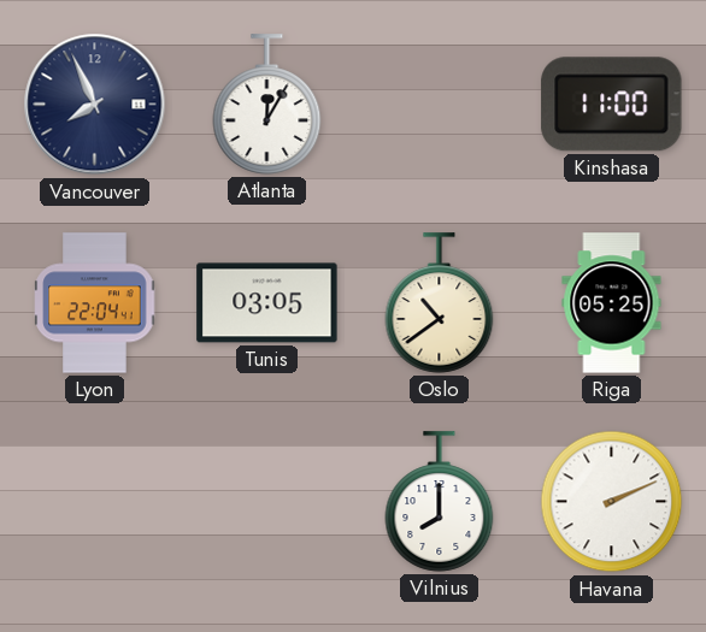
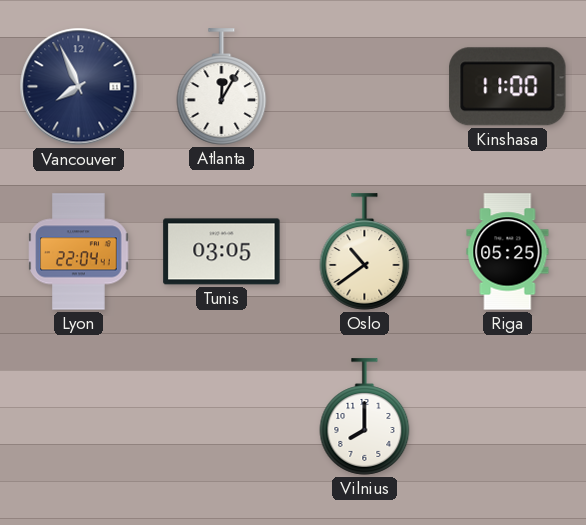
Havana: 2:11 -> none (612, 502)
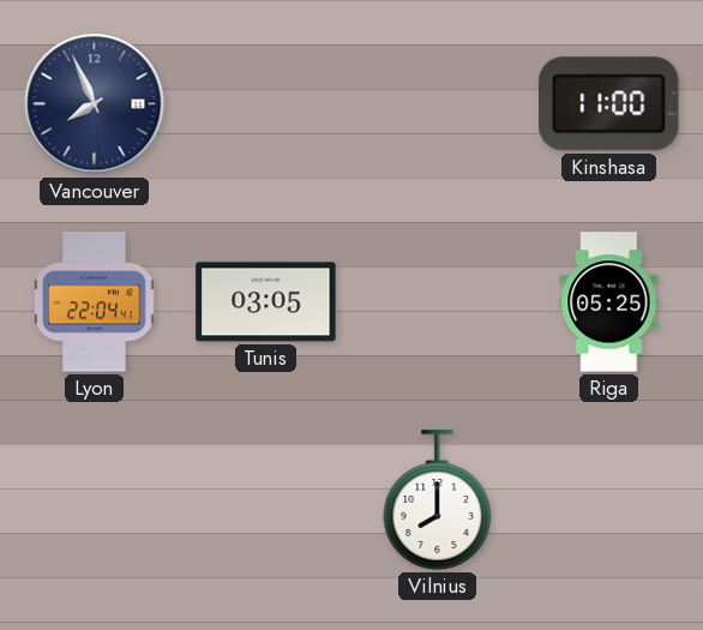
Atlanta: 12:05 -> none (222, 87)
Oslo: 10:39 -> none (365, 252)
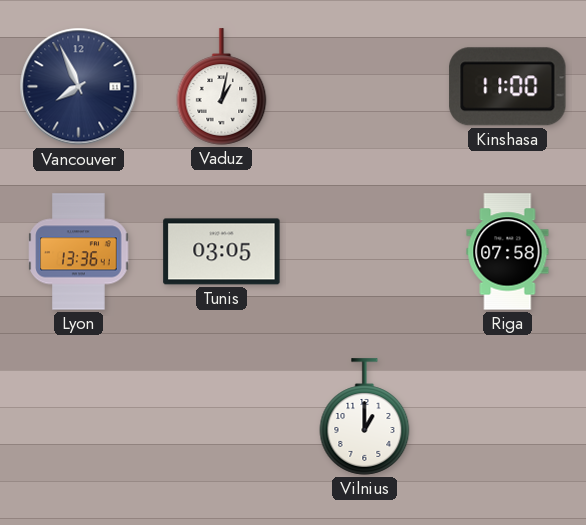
Vaduz: none -> 1:02 (222, 87)
Lyon: 22:04 -> 13:36 (79, 252)
Riga: 05:25 -> 07:58 (508, 252)
Vilnius: 8:00 -> 1:00 (365, 417)
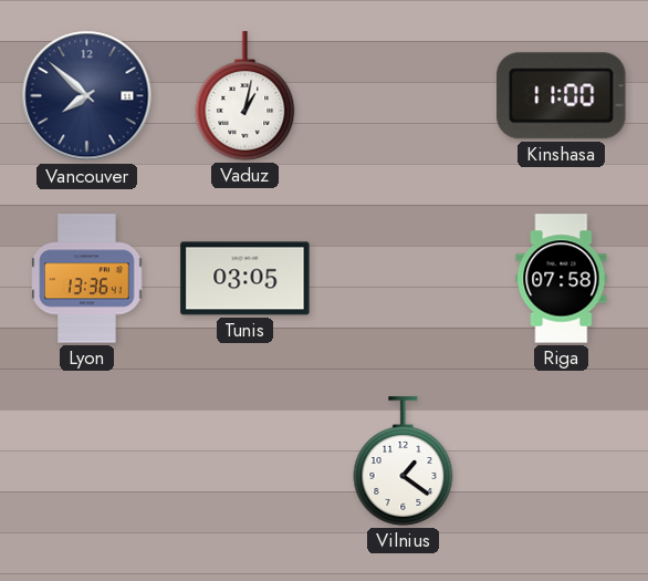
Vancouver: 7:56 -> 7:52 (87, 96)
Vilnius: 1:00 -> 1:21 (404, 461)
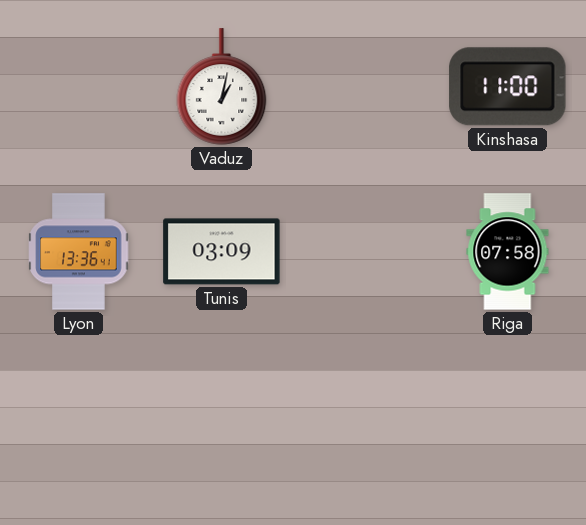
Vancouver: 7:52 -> none (87, 96)
Tunis: 03:05 -> 03:09 (222, 252)
Vilnius: 1:21 -> none (404, 461)
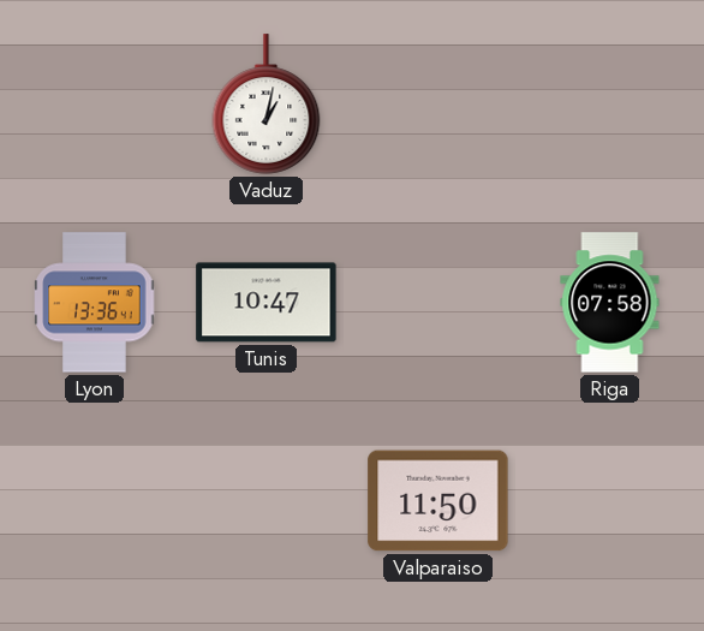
Kinshasa: 11:00 -> none (508, 87)
Tunis: 03:09 -> 10:47 (267, 303)
Valparaiso: none -> 11:50 (438, 501)
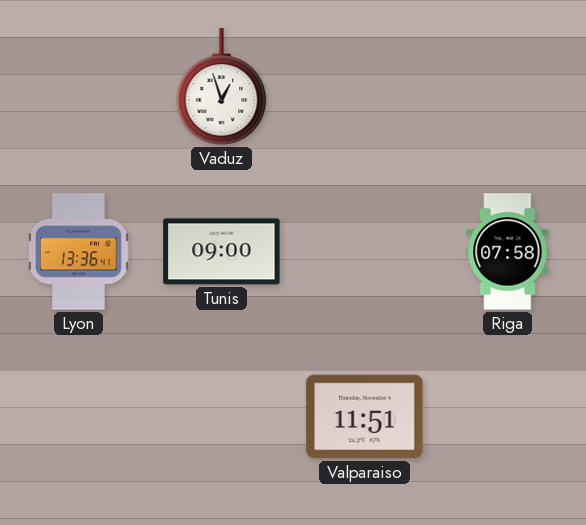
Vaduz: 1:02 -> 12:57 (222, 87)
Tunis: 10:47 -> 09:00 (222, 252)
Valparaiso: 11:50 -> 11:51 (365, 417)
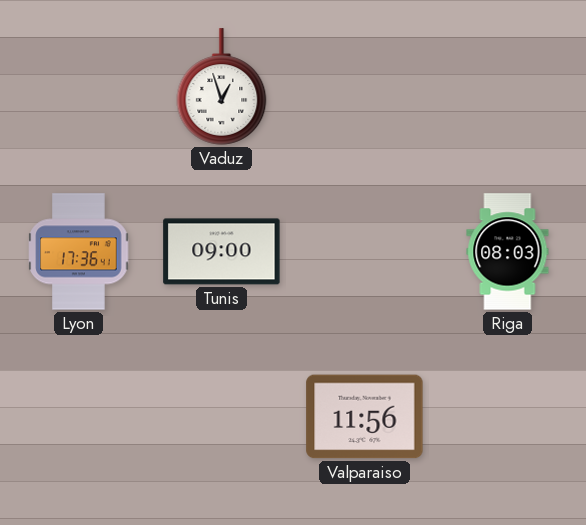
Lyon: 13:36 -> 17:36 (79, 252)
Riga: 07:58 -> 08:03 (508, 252)
Valparaiso: 11:51 -> 11:56 (365, 417)
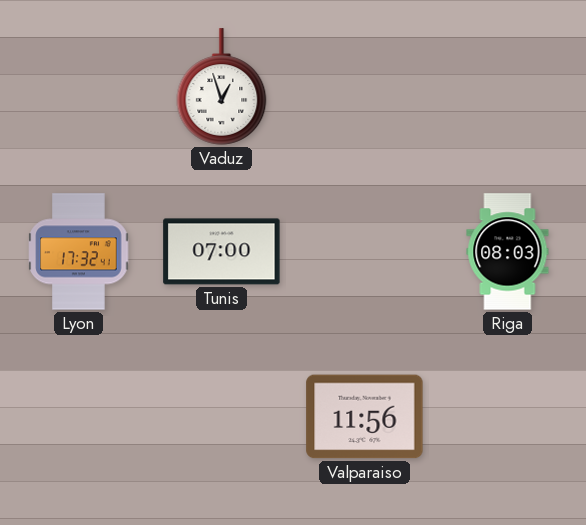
Lyon: 17:36 -> 17:32 (79, 252)
Tunis: 09:00 -> 07:00 (222, 252)
